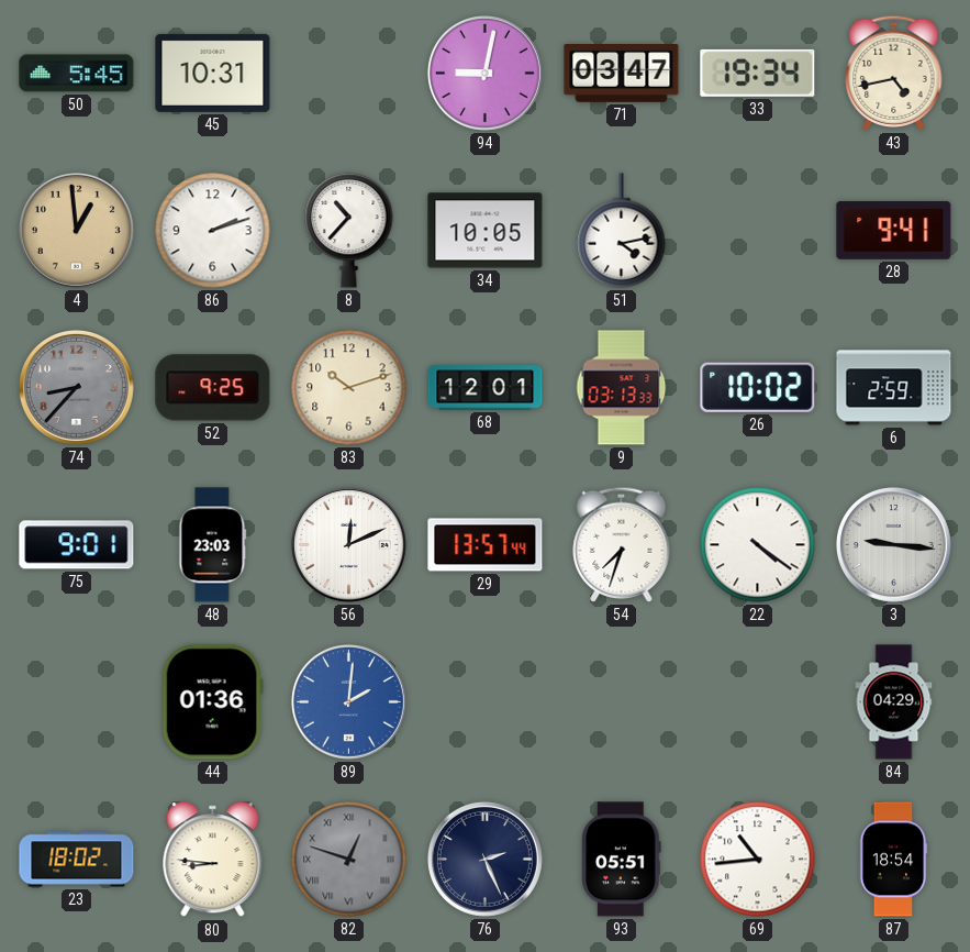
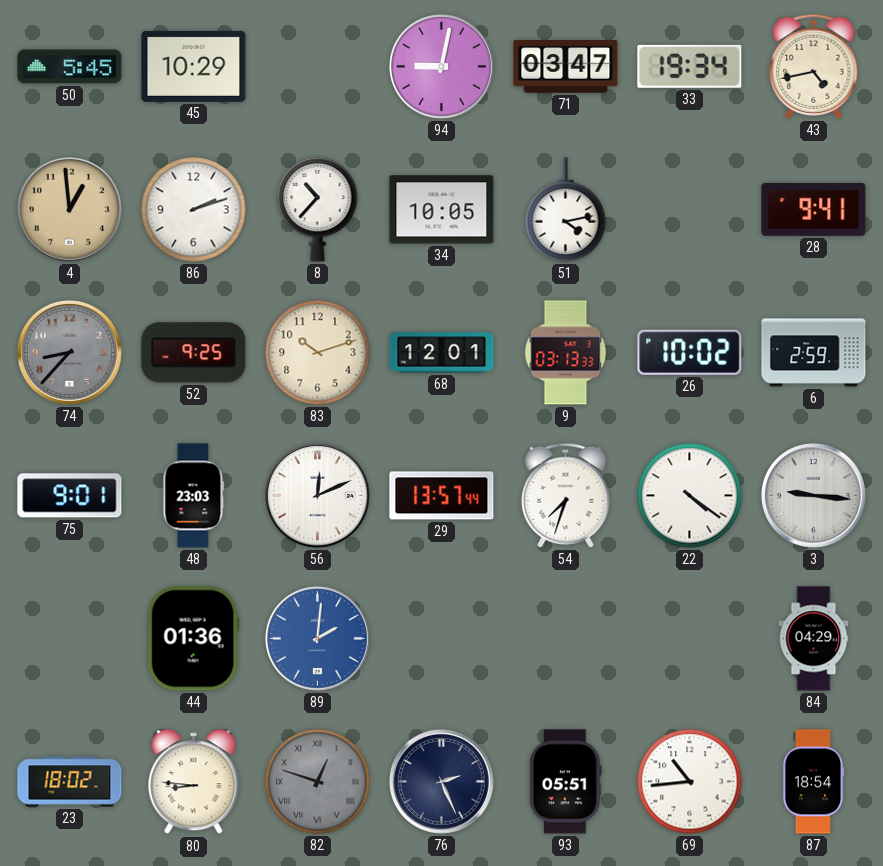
45: 10:31 -> 10:29 (194, 66)
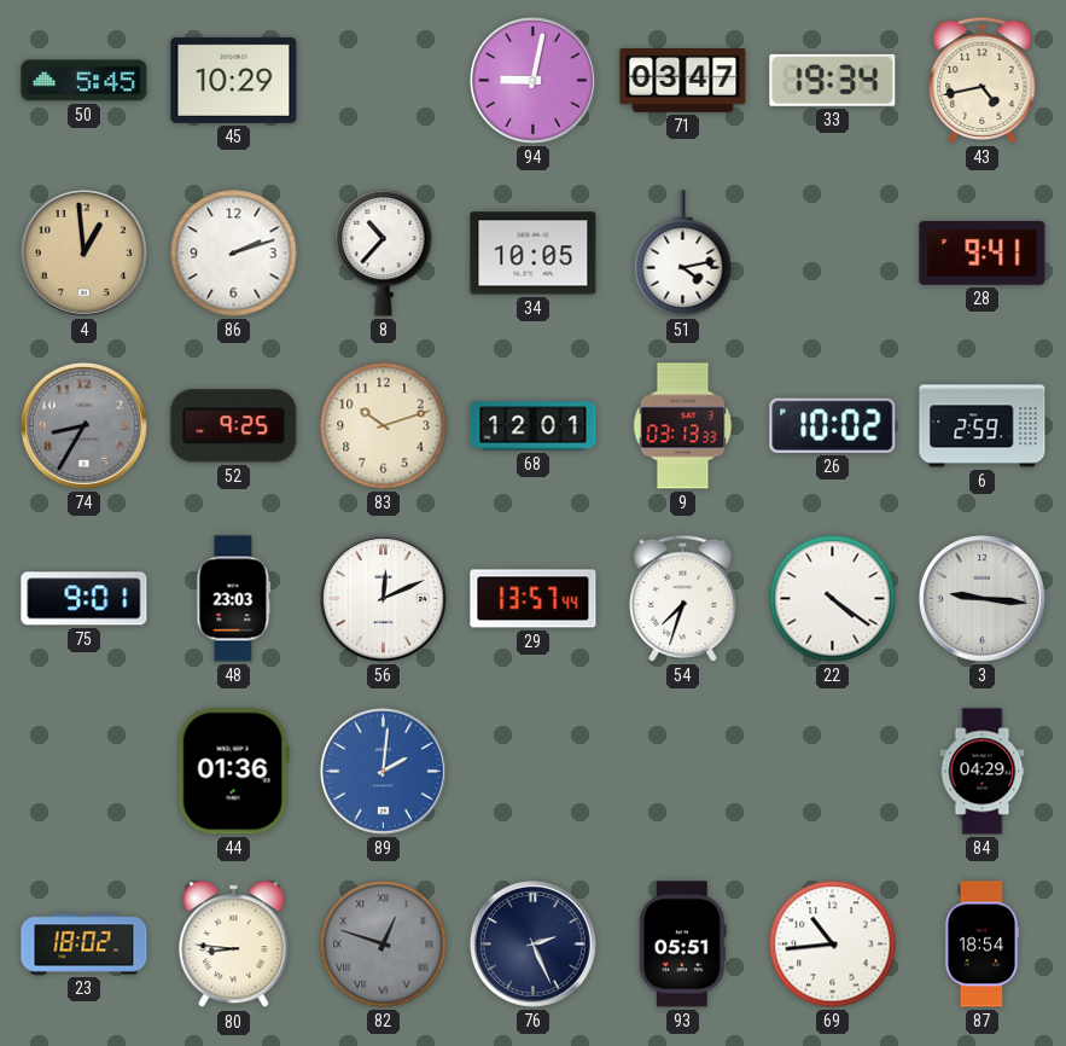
74: 8:37 -> 8:35 (83, 425)
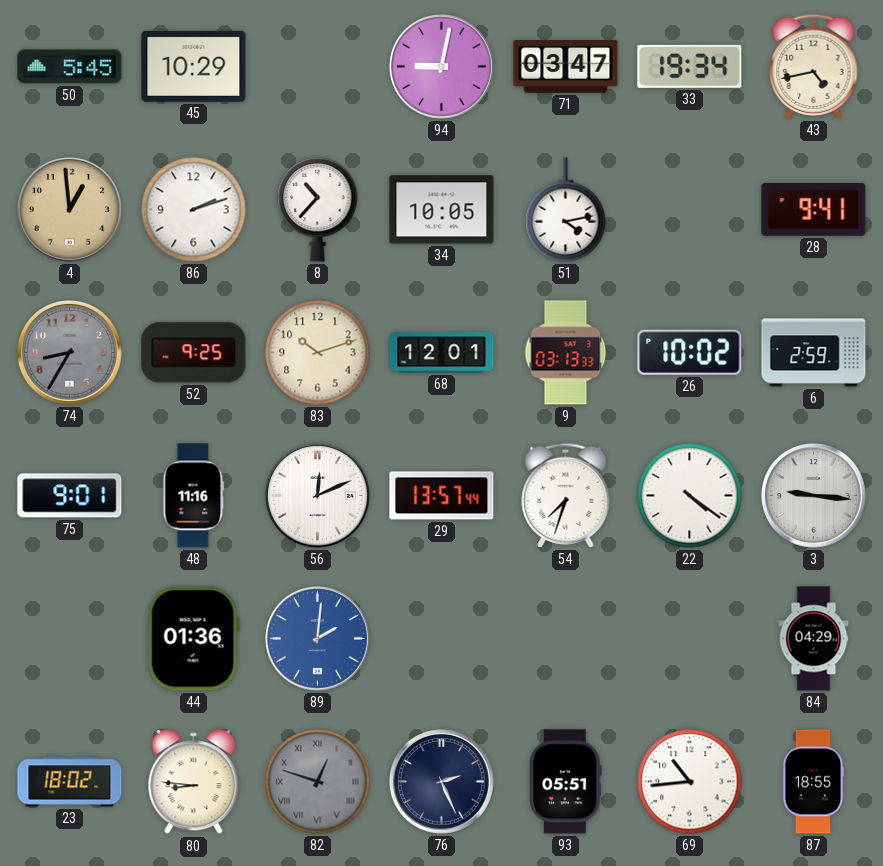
48: 23:03 -> 11:16 (194, 496)
87: 18:54 -> 18:55 (813, 782)
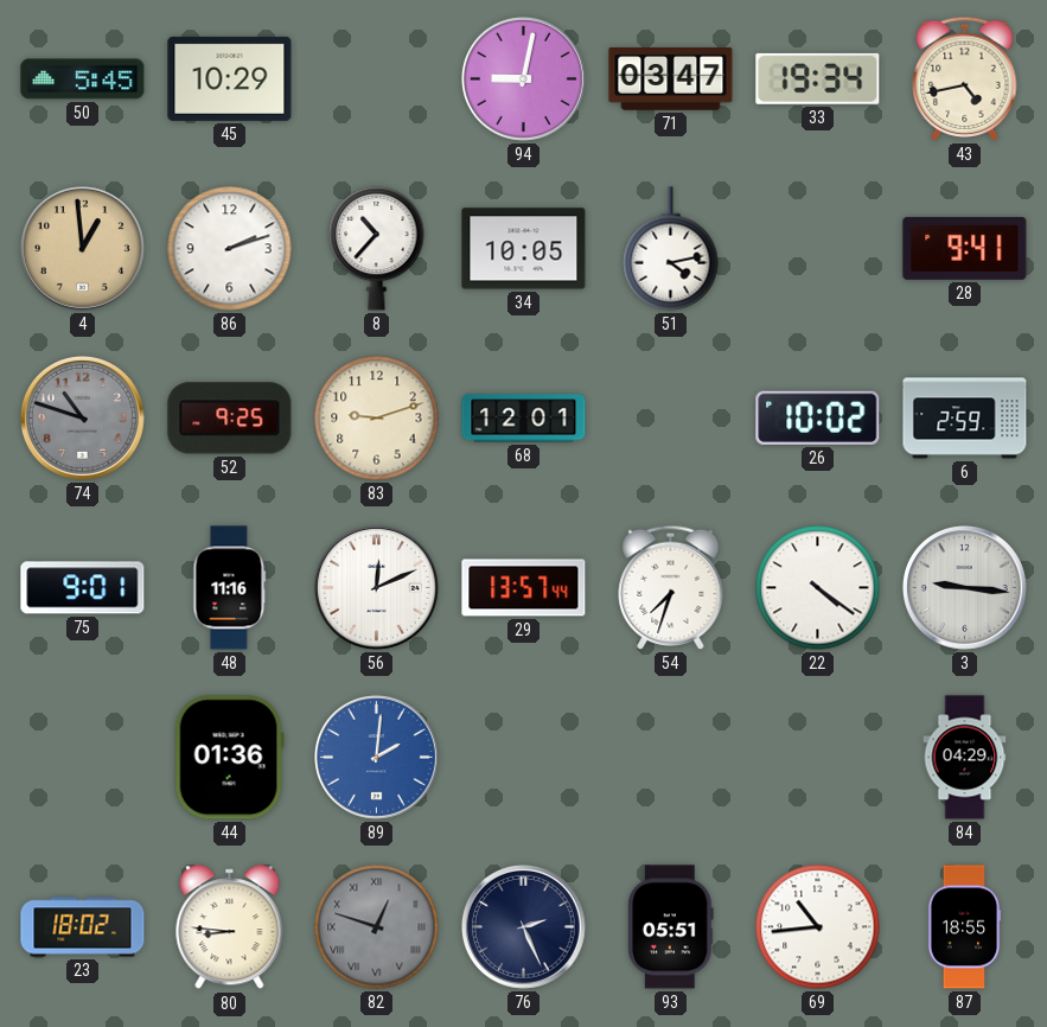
74: 8:35 -> 10:48 (82, 417)
83: 10:12 -> 9:12 (377, 419)
9: 03:13 -> none (566, 353)
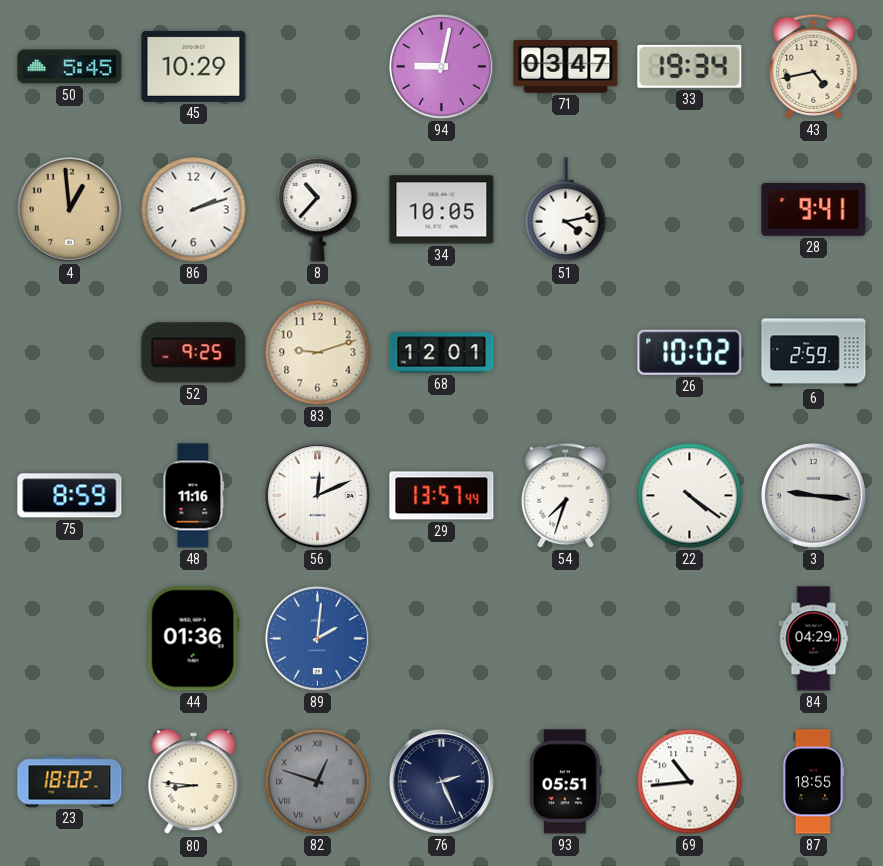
74: 10:48 -> none (82, 417)
75: 9:01 -> 8:59 (70, 496)
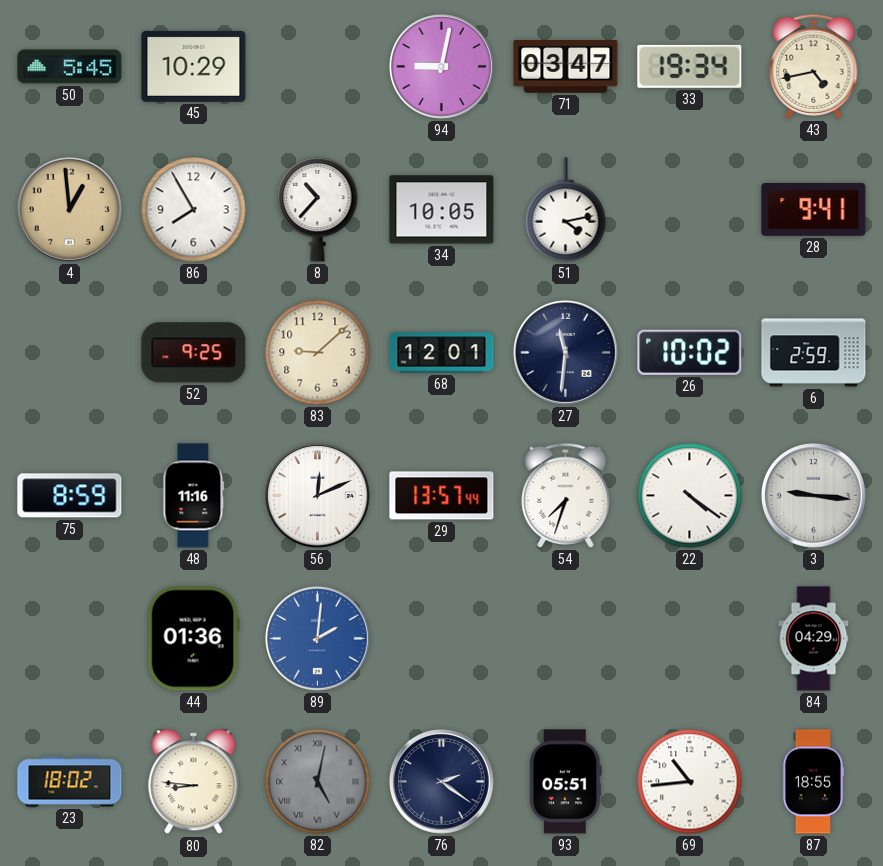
86: 2:12 -> 7:55 (194, 210)
83: 9:12 -> 9:08 (318, 353)
27: none -> 11:31 (565, 352)
82: 12:48 -> 5:02 (318, 782)
76: 2:26 -> 2:21 (441, 781)
